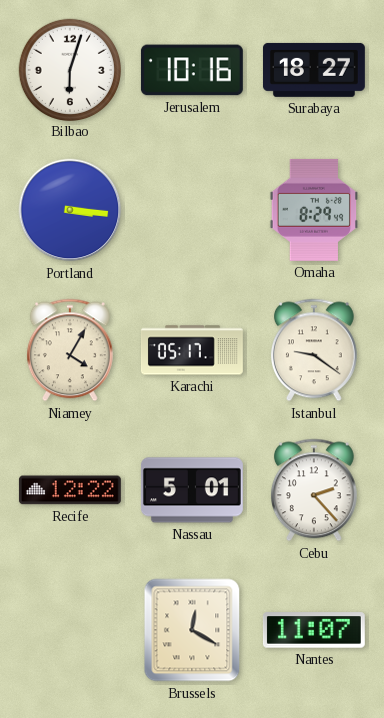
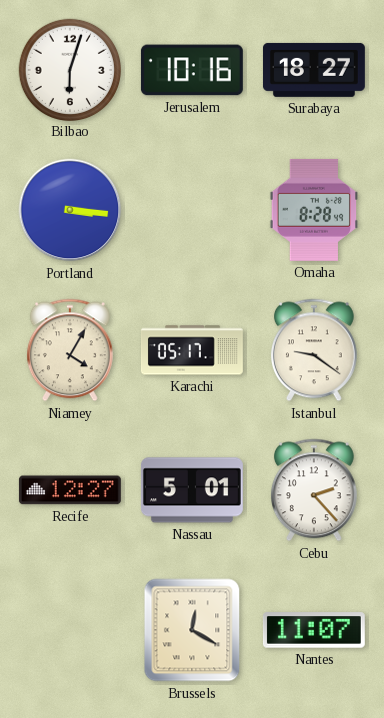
Omaha: 8:29 -> 8:28 (313, 210)
Recife: 12:22 -> 12:27 (70, 490)
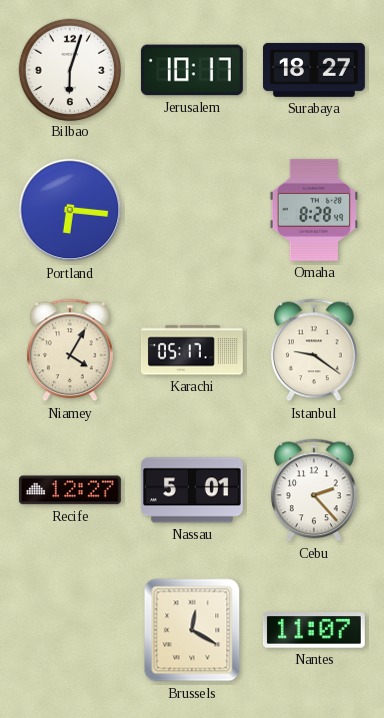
Jerusalem: 10:16 -> 10:17 (192, 70)
Portland: 3:16 -> 6:16 (70, 210)
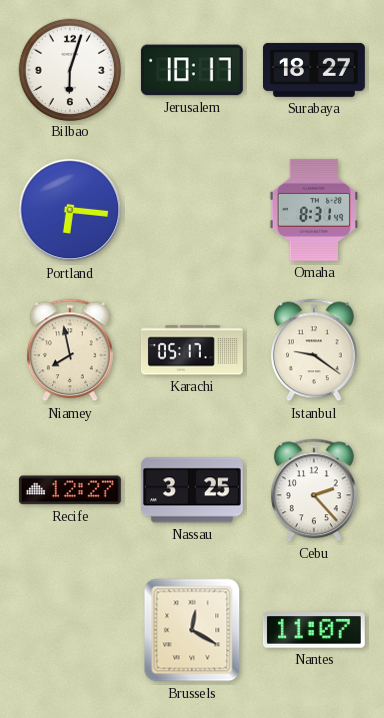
Omaha: 8:28 -> 8:31 (313, 210)
Niamey: 4:05 -> 7:58 (70, 350)
Nassau: 5:01 -> 3:25 (192, 490)
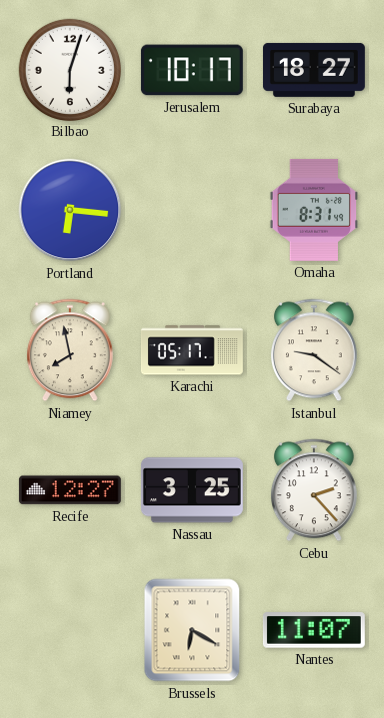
Brussels: 12:20 -> 6:20 (192, 630)
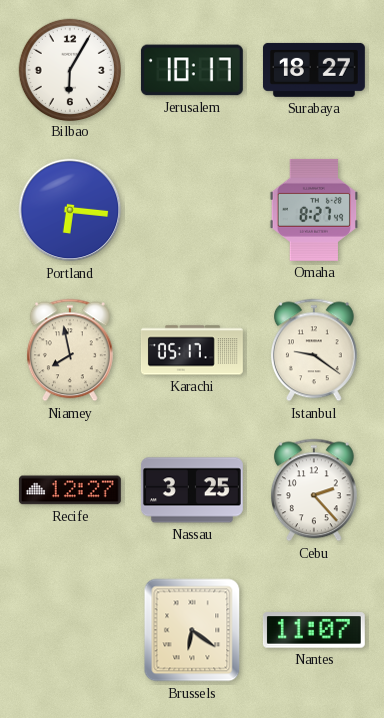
Bilbao: 6:03 -> 6:05 (69, 69)
Omaha: 8:31 -> 8:27 (313, 210)
Brussels: 6:20 -> 6:21 (192, 630)
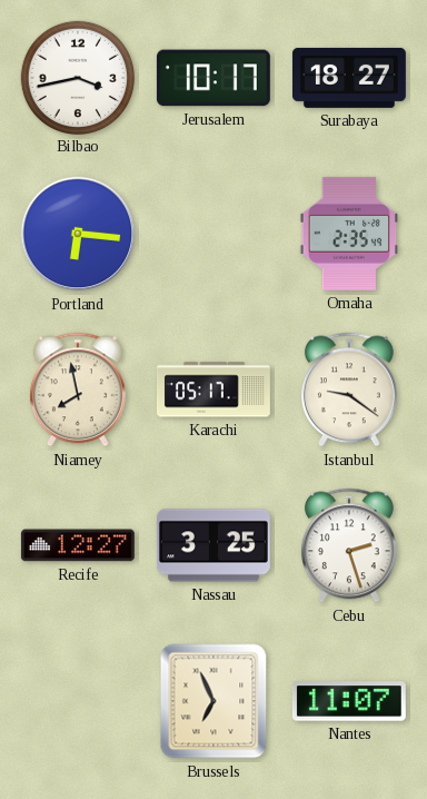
Bilbao: 6:05 -> 3:43 (77, 77)
Omaha: 8:27 -> 2:35 (348, 234)
Cebu: 2:23 -> 2:27 (349, 545)
Brussels: 6:21 -> 6:56 (213, 701)
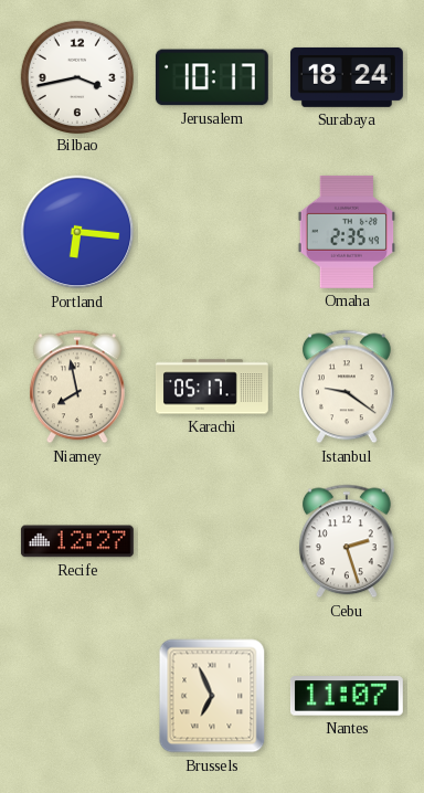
Surabaya: 18:27 -> 18:24 (347, 77)
Nassau: 3:25 -> none (213, 545)
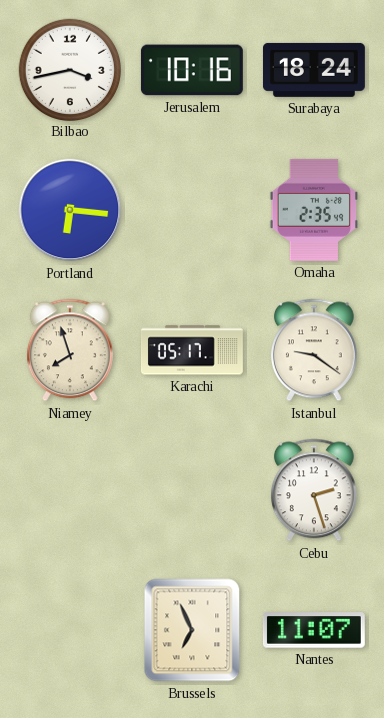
Jerusalem: 10:17 -> 10:16 (192, 70)
Niamey: 7:58 -> 7:57 (70, 350)
Recife: 12:27 -> none (77, 541)
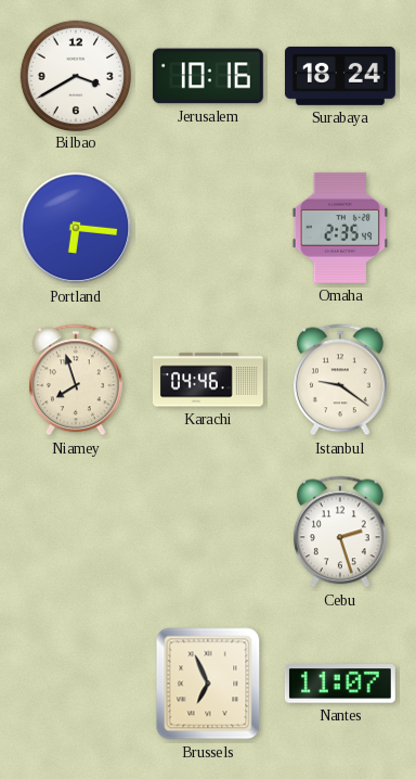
Bilbao: 3:43 -> 3:40 (75, 75)
Karachi: 05:17 -> 04:46 (208, 380)
